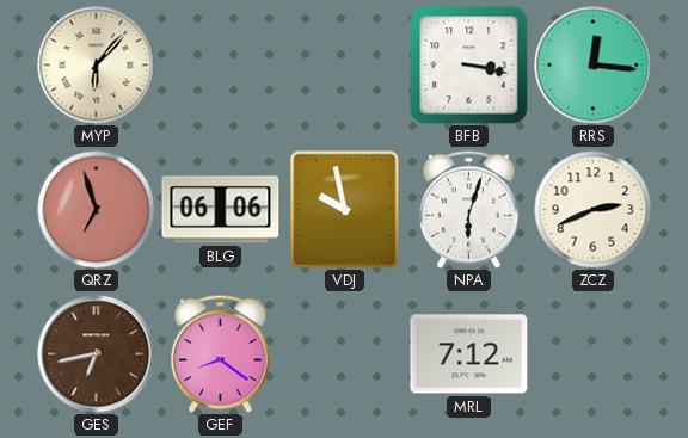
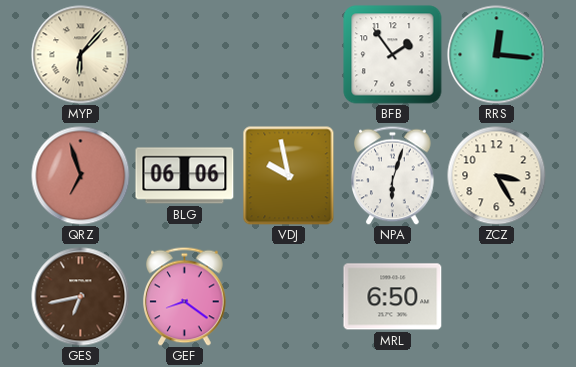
BFB: 3:17 -> 1:54 (393, 55)
ZCZ: 2:41 -> 3:25 (497, 176)
MRL: 7:12 -> 6:50 (393, 297)
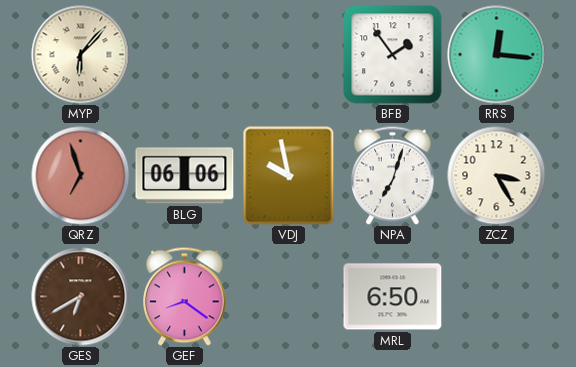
NPA: 6:03 -> 7:03 (393, 175)
GES: 6:43 -> 6:40 (81, 297)
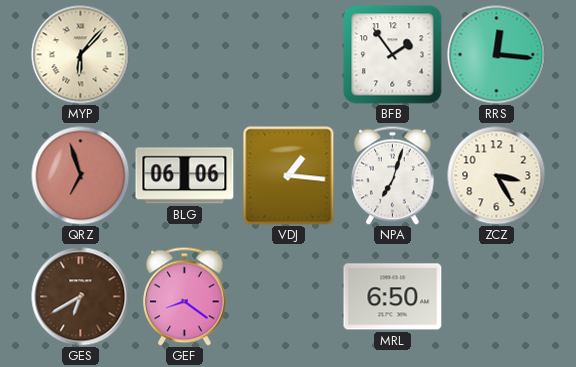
VDJ: 9:58 -> 1:16 (289, 176)
